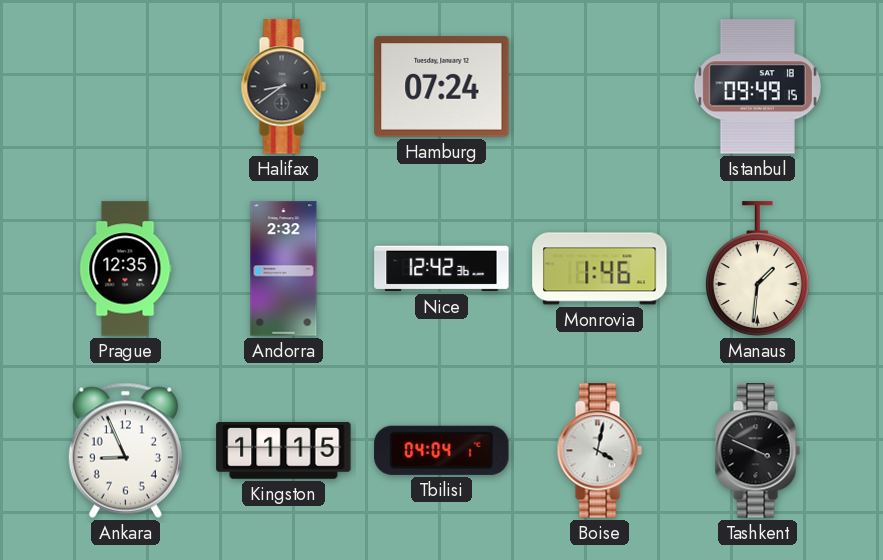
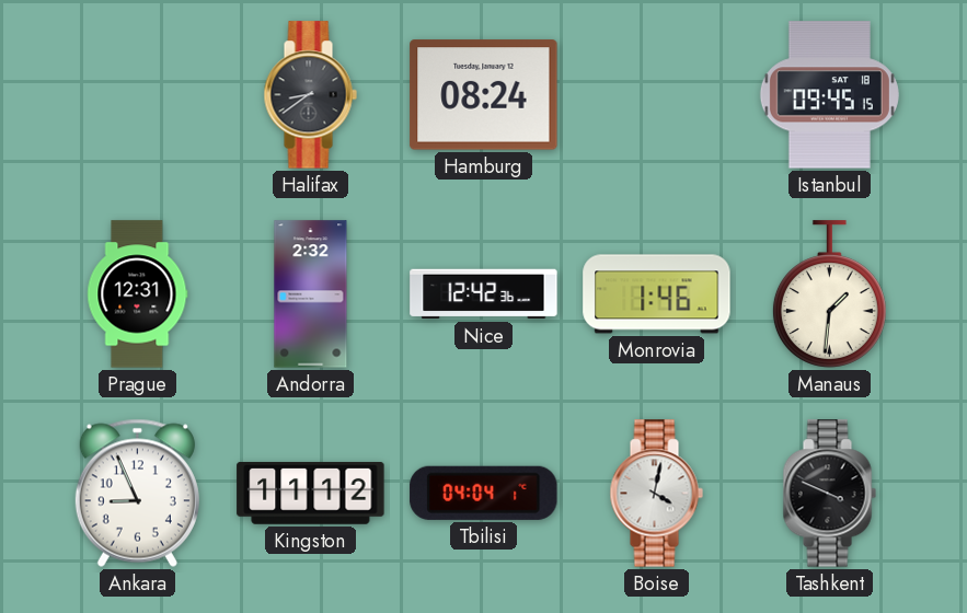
Hamburg: 07:24 -> 08:24 (484, 95)
Istanbul: 09:49 -> 09:45 (829, 95)
Prague: 12:35 -> 12:31 (138, 294)
Kingston: 11:15 -> 11:12 (311, 493)
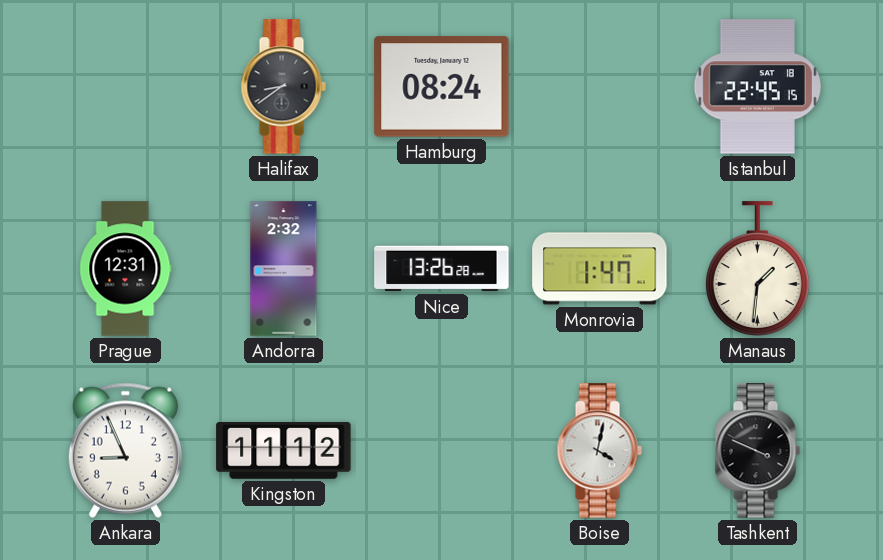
Istanbul: 09:45 -> 22:45 (757, 87)
Nice: 12:42 -> 13:26 (442, 269)
Monrovia: 1:46 -> 1:47 (600, 269)
Tbilisi: 04:04 -> none (484, 493)
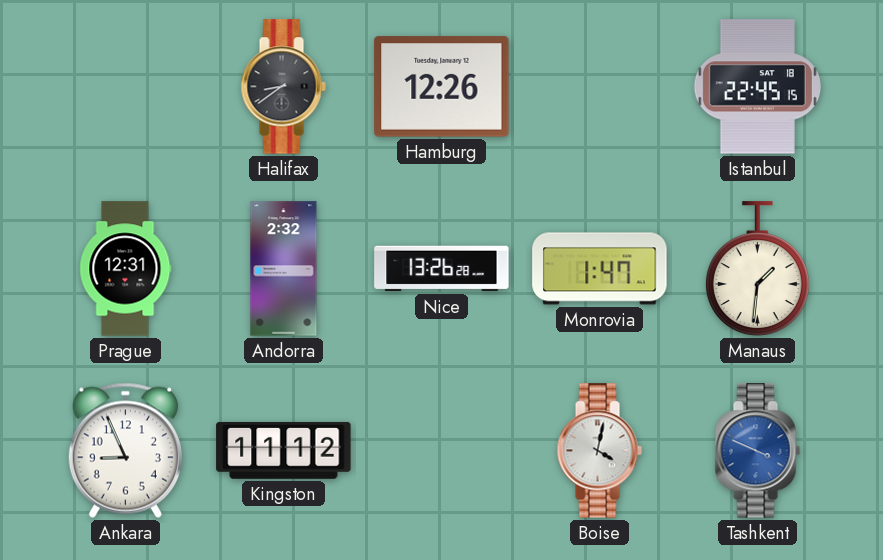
Hamburg: 08:24 -> 12:26 (442, 87)
Tashkent dial: black -> blue (757, 451)
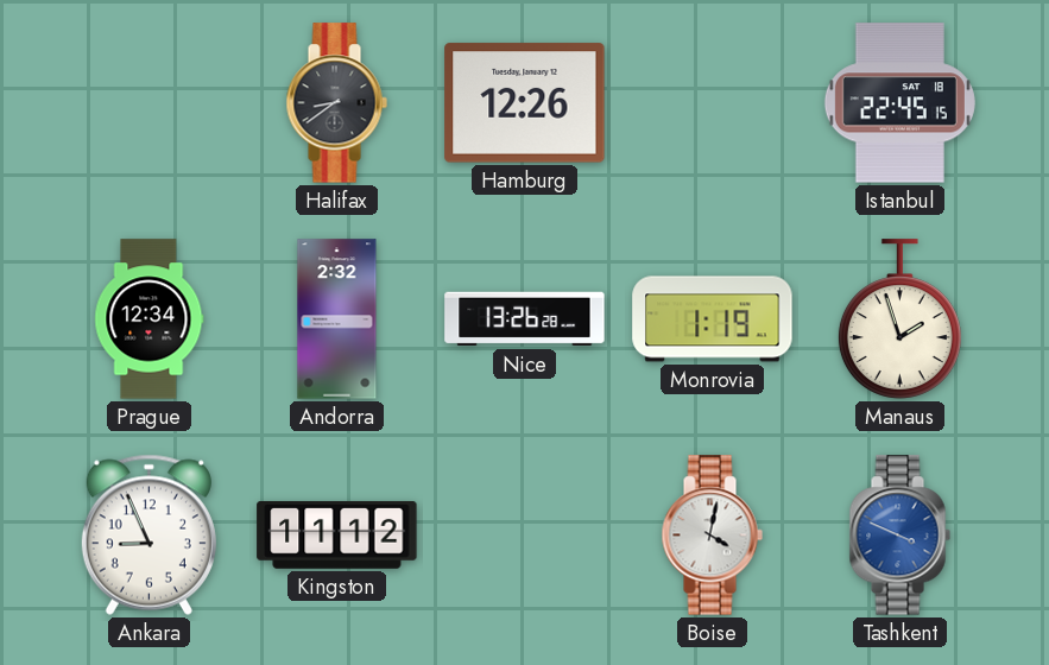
Prague: 12:31 -> 12:34 (150, 319)
Monrovia: 1:47 -> 1:19 (713, 319)
Manaus: 1:31 -> 1:57 (899, 319)
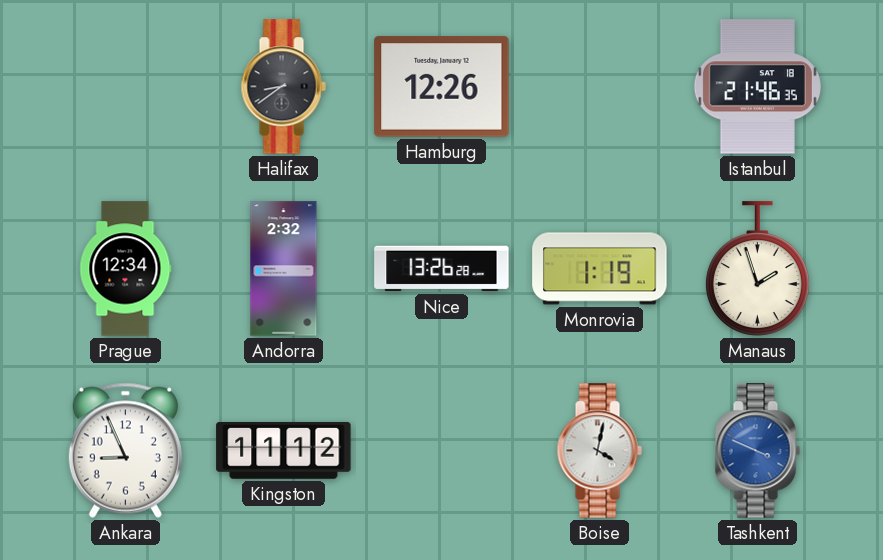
Istanbul: 22:45 -> 21:46 (757, 87)
